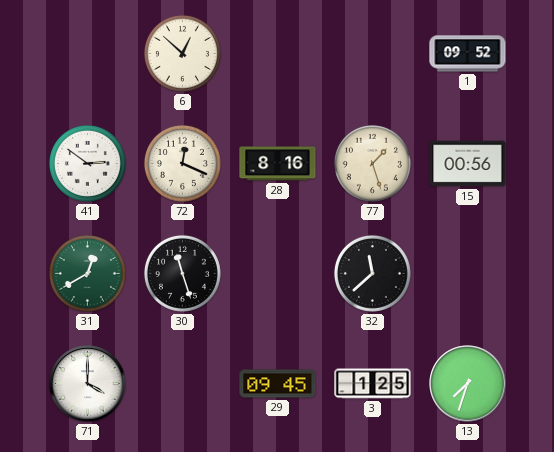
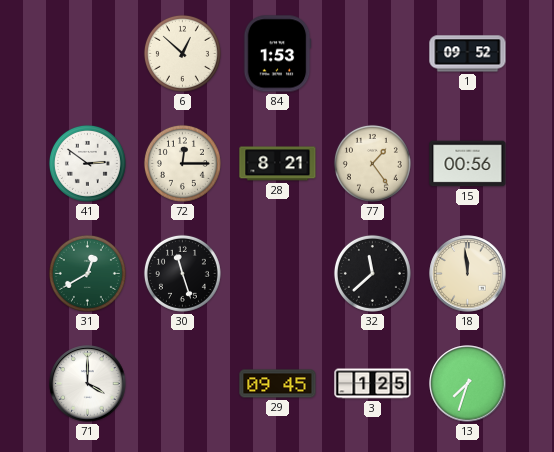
84: none -> 1:53 (277, 54)
72: 12:19 -> 12:15 (182, 163)
28: 8:16 -> 8:21 (278, 164)
77: 1:27 -> 1:24 (372, 163)
18: none -> 11:59 (468, 274)
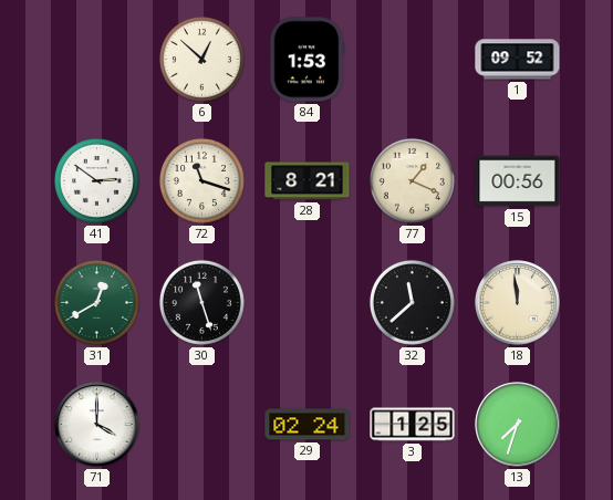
72: 12:15 -> 11:18 (201, 180)
77: 1:24 -> 1:19 (412, 180)
29: 09:45 -> 02:24 (308, 425)
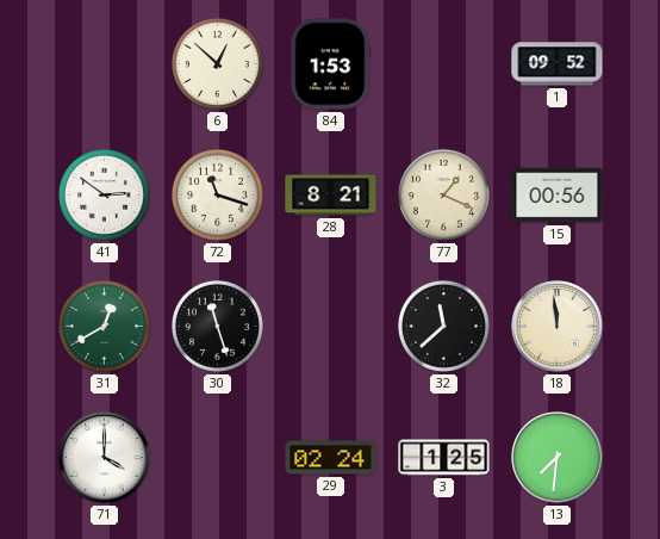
13: 7:33 -> 7:31 (558, 458)
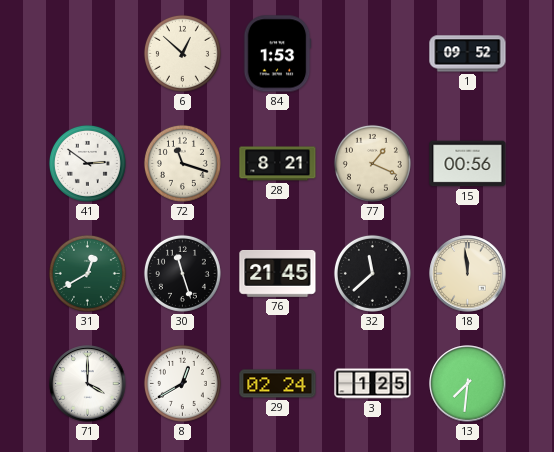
76: none -> 21:45 (278, 273)
8: none -> 12:40 (182, 383)
